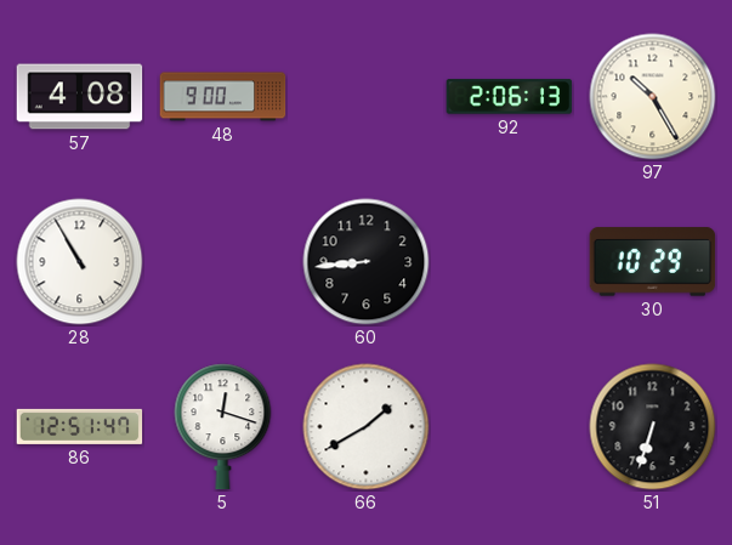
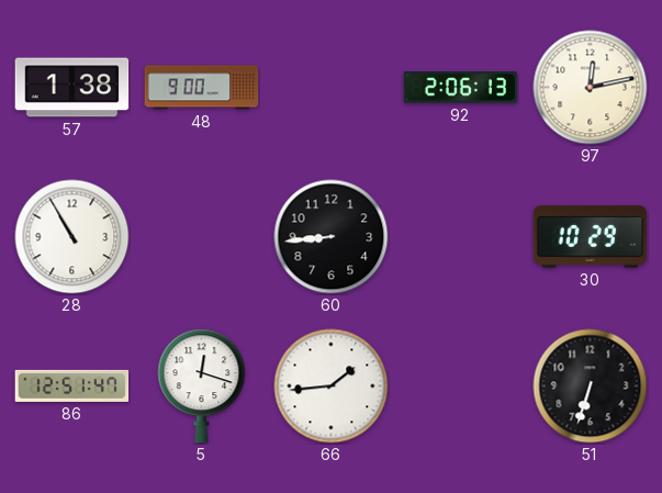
57: 4:08 -> 1:38 (72, 88)
97: 10:25 -> 12:13 (591, 88)
66: 1:40 -> 1:44 (332, 386)
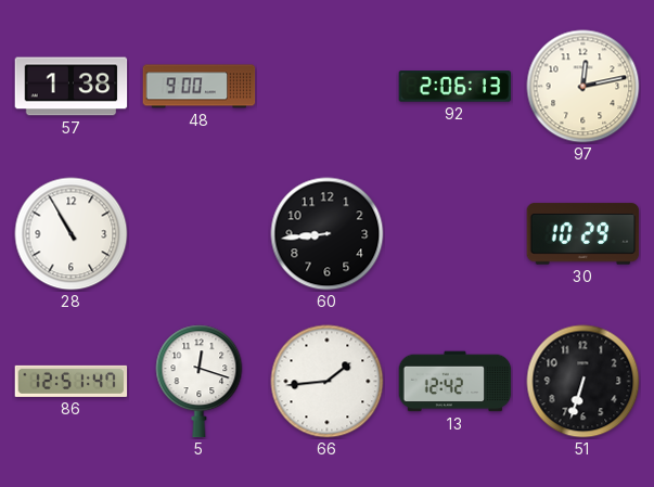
13: none -> 12:42 (456, 382)
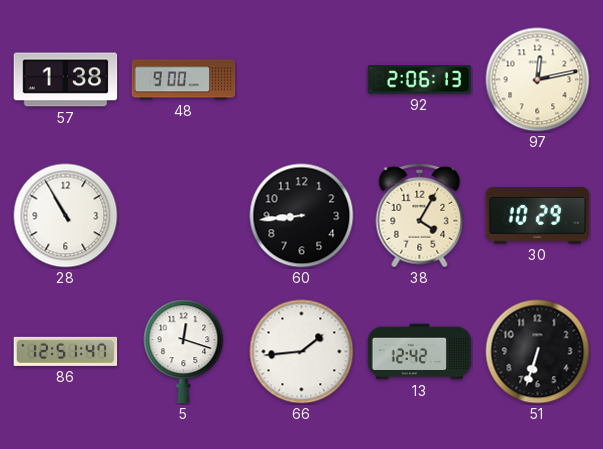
38: none -> 4:05 (420, 215)
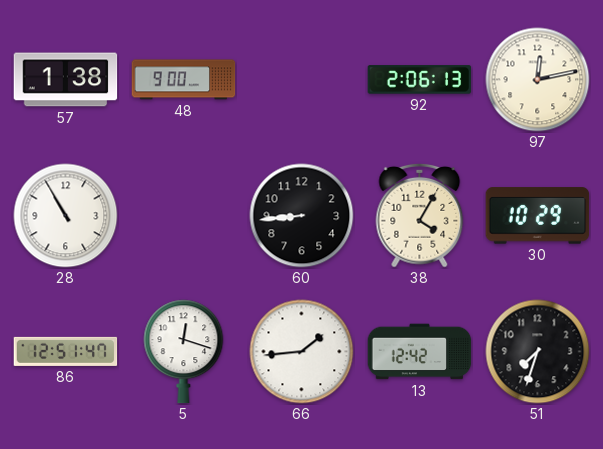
51: 6:33 -> 7:33 (538, 352)
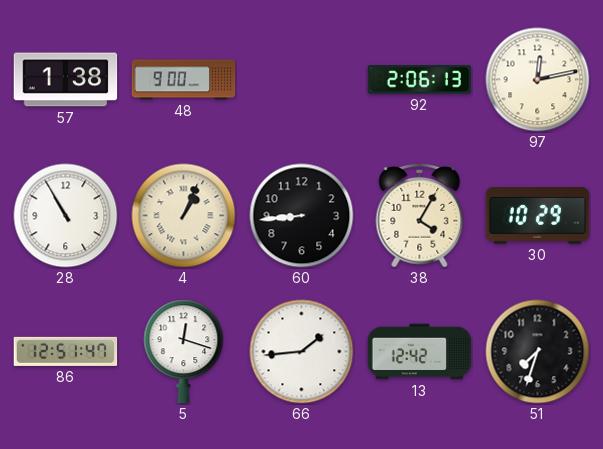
4: none -> 1:04 (184, 216)
